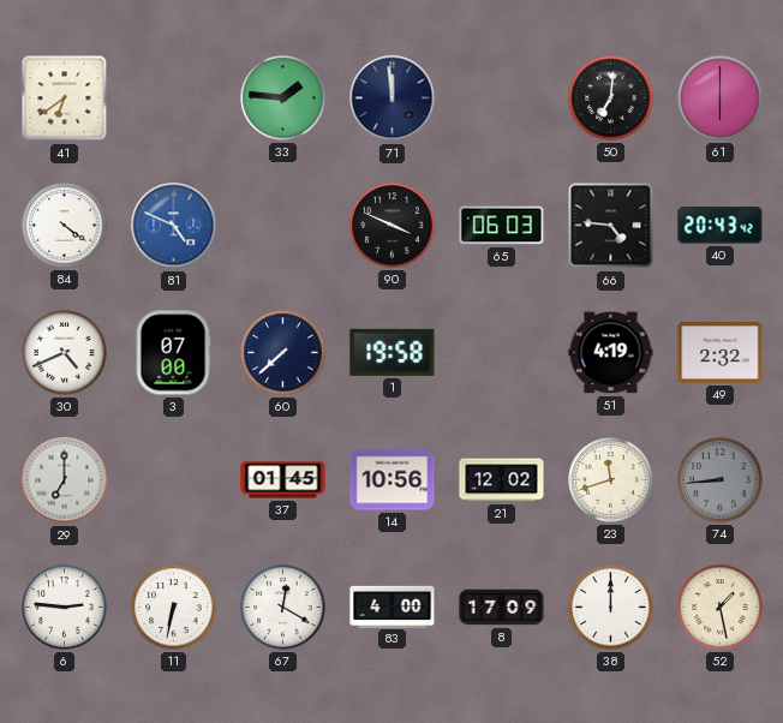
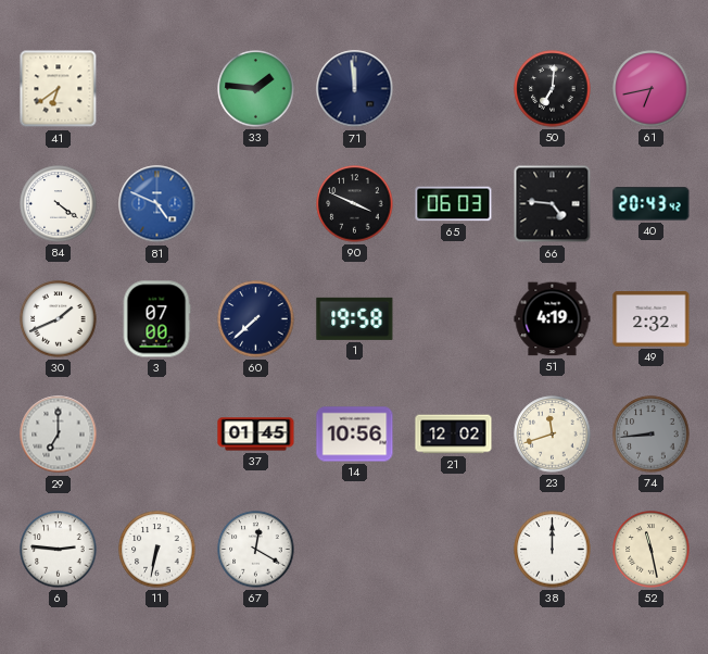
61: 6:00 -> 6:43 (652, 89)
30: 4:41 -> 1:41 (59, 319)
83: 4:00 -> none (393, 607)
8: 17:09 -> none (502, 608)
52: 1:28 -> 11:28 (652, 550)
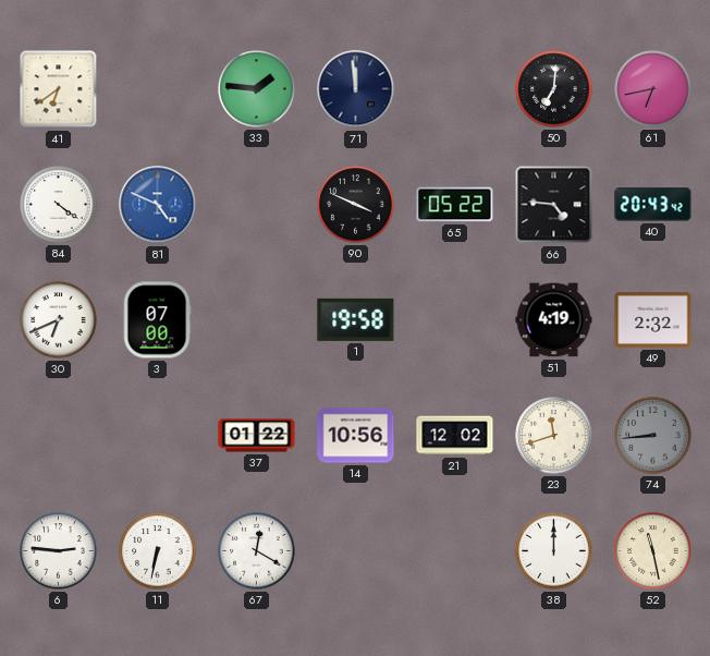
65: 06:03 -> 05:22 (455, 205)
30: 1:41 -> 6:41 (59, 320)
60: 7:38 -> none (256, 319)
29: 7:00 -> none (59, 435)
37: 01:45 -> 01:22 (257, 436)
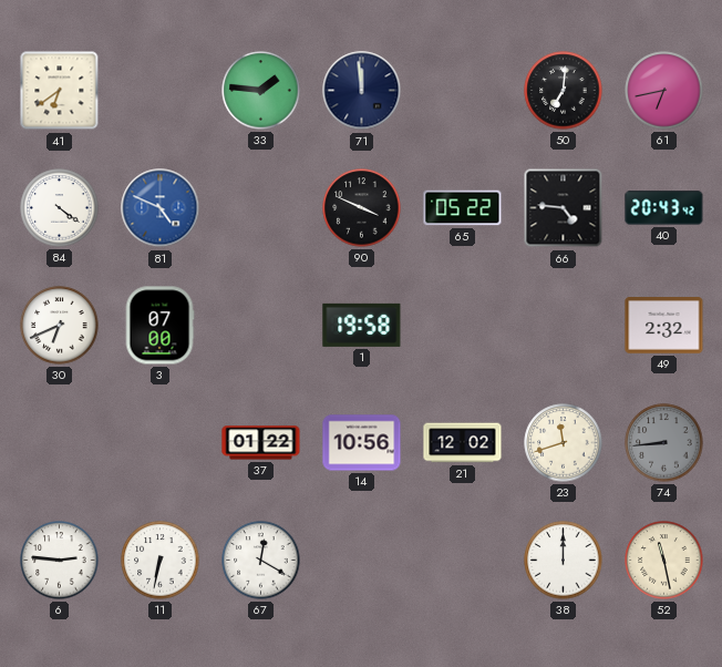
51: 4:19 -> none (554, 320)
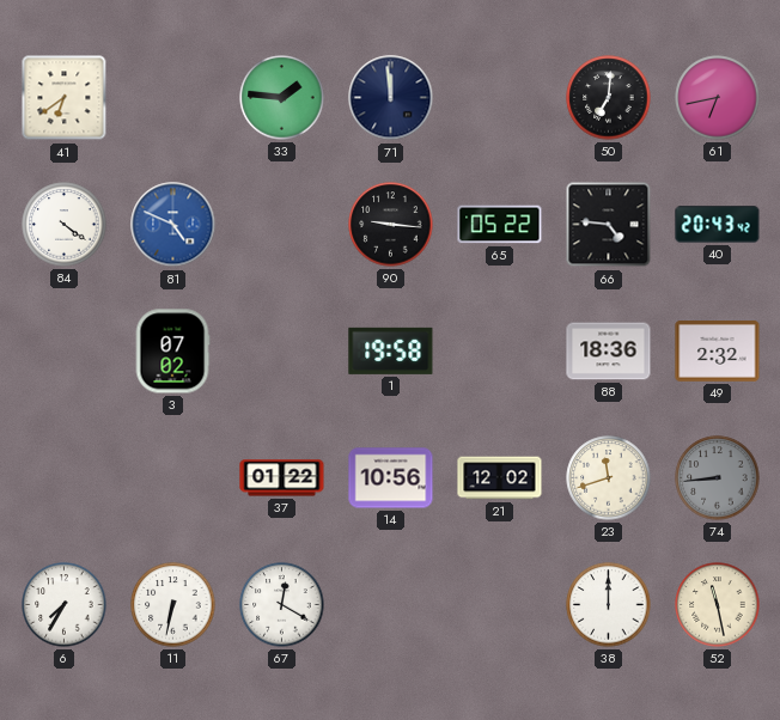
90: 3:49 -> 9:16 (391, 225)
30: 6:41 -> none (60, 326)
3: 07:00 -> 07:02 (172, 352)
88: none -> 18:36 (609, 352)
6: 2:46 -> 7:35 (65, 605)
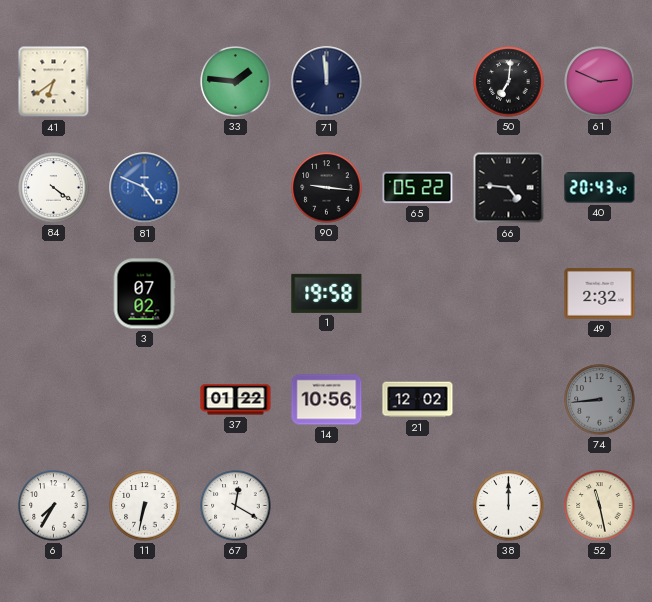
61: 6:43 -> 2:49 (600, 82)
88: 18:36 -> none (609, 352)
23: 11:42 -> none (609, 478)
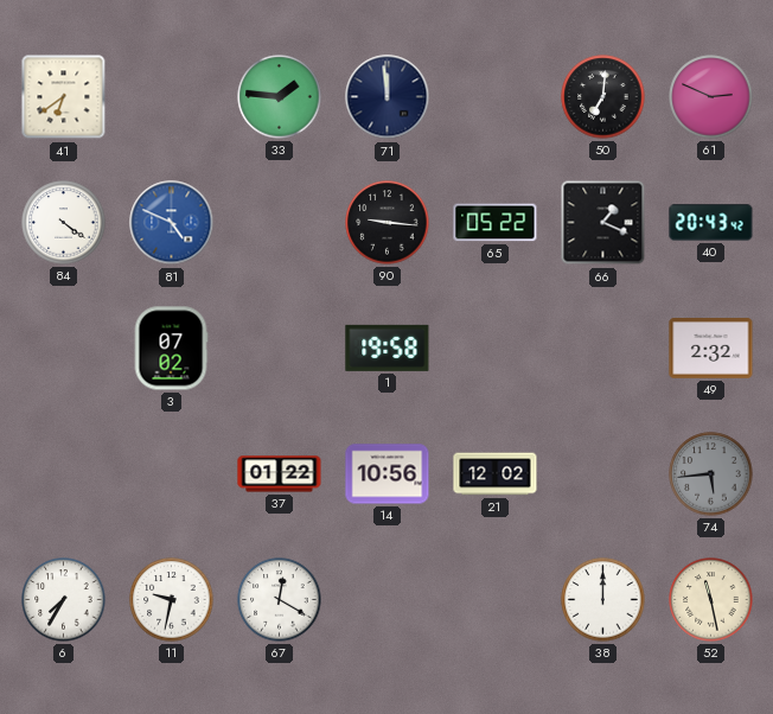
66: 4:46 -> 1:19 (603, 223)
74: 8:44 -> 5:44 (711, 474)
11: 6:32 -> 9:32 (172, 600)
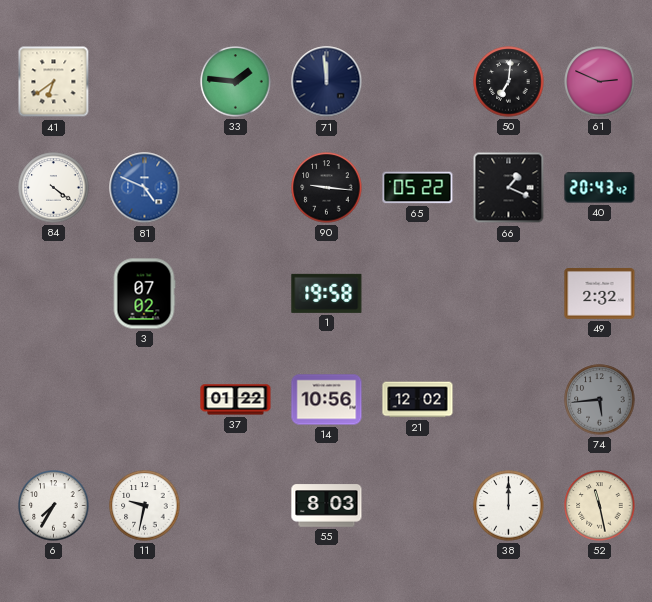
67: 12:20 -> none (280, 600)
55: none -> 8:03 (327, 506)
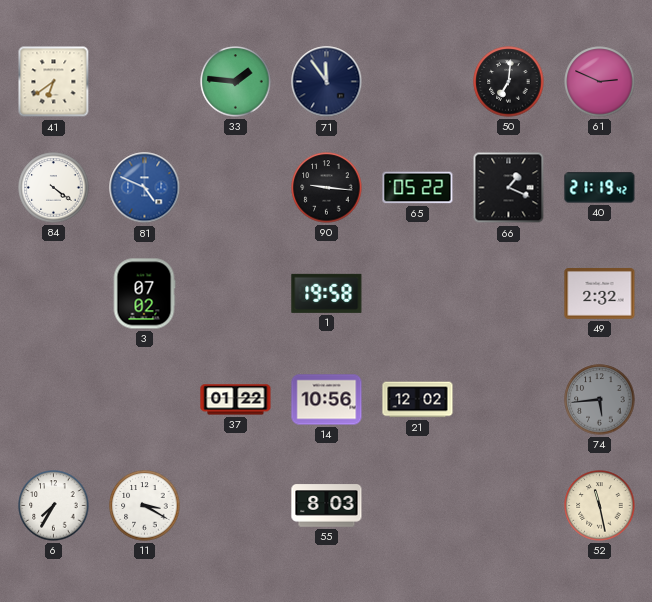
71: 11:59 -> 11:54 (327, 82)
40: 20:43 -> 21:19 (600, 188)
11: 9:32 -> 3:20 (145, 506)
38: 12:00 -> none (509, 506)
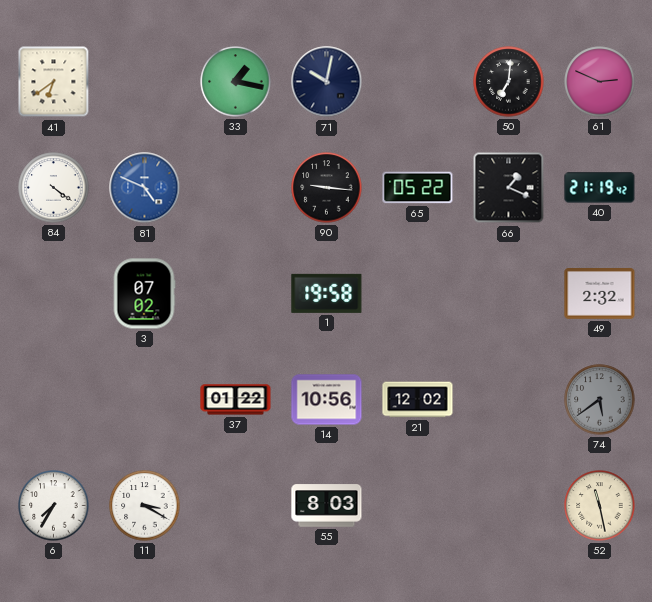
33: 1:46 -> 1:17 (236, 82)
71: 11:54 -> 10:02 (327, 82)
74: 5:44 -> 5:39 (600, 400)
